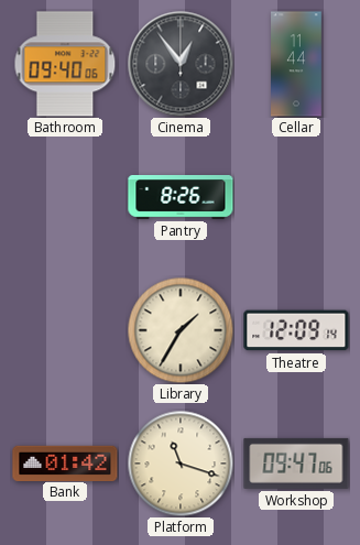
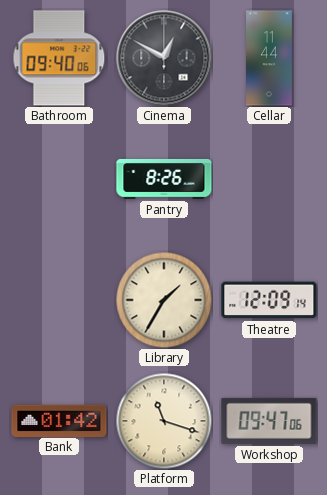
Cinema: 12:54 -> 12:50 (164, 58)
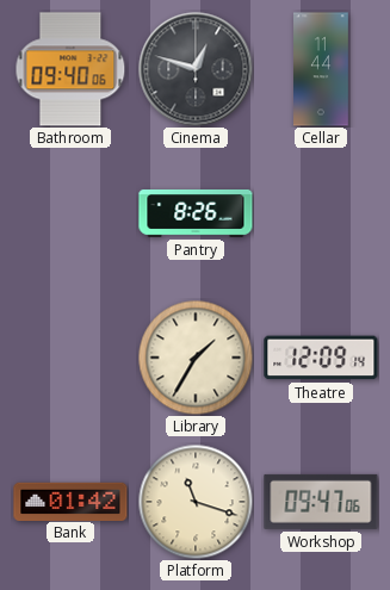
Cinema: 12:50 -> 12:48 (196, 69)
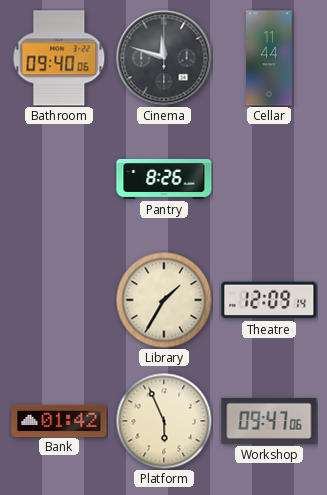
Cinema: 12:48 -> 11:48 (164, 58)
Platform: 11:18 -> 5:56 (164, 421)
